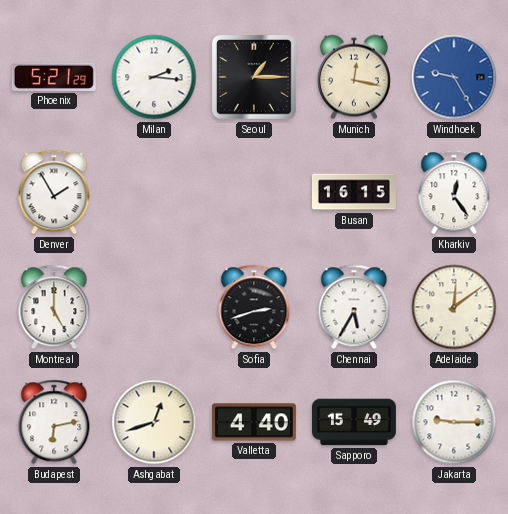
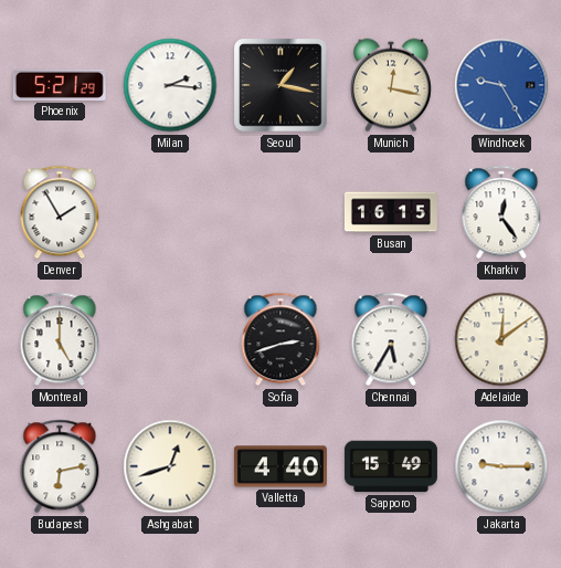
Seoul: 1:15 -> 1:17 (282, 86)
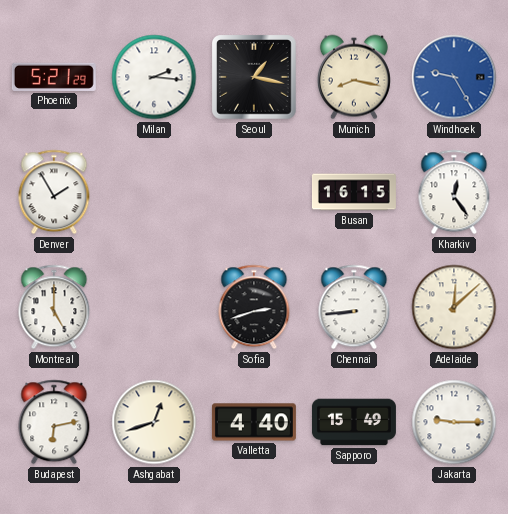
Munich: 12:17 -> 8:17 (354, 77)
Chennai: 5:35 -> 8:44 (354, 307)
Adelaide: 12:09 -> 12:08 (454, 307)
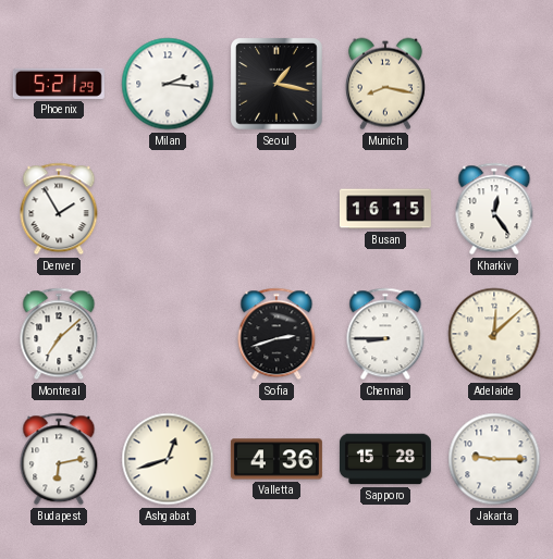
Windhoek: 9:25 -> none (454, 77)
Montreal: 5:00 -> 7:08 (59, 334)
Chennai: 8:44 -> 8:45 (385, 334)
Valletta: 4:40 -> 4:36 (276, 459)
Sapporo: 15:49 -> 15:28 (385, 459)
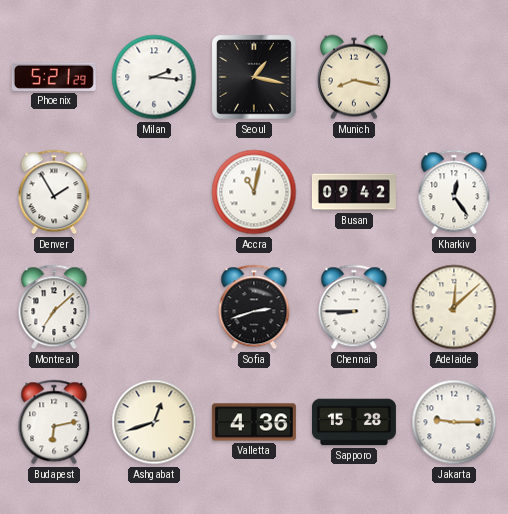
Accra: none -> 11:02 (254, 192)
Busan: 16:15 -> 09:42 (354, 192)
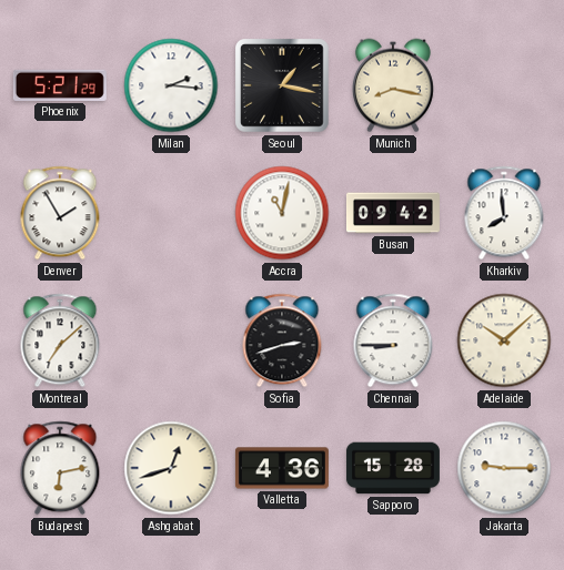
Kharkiv: 12:24 -> 7:59 (504, 213)
Adelaide: 12:08 -> 10:08 (504, 340)
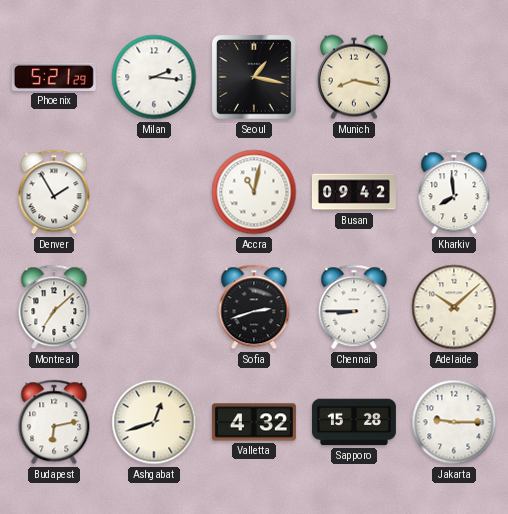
Valletta: 4:36 -> 4:32 (254, 422)
